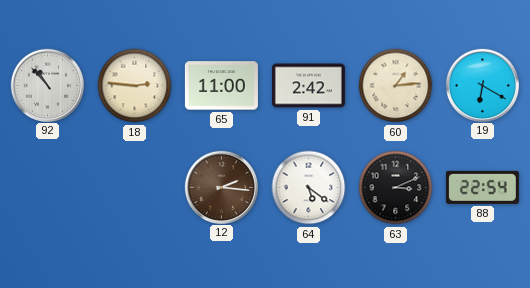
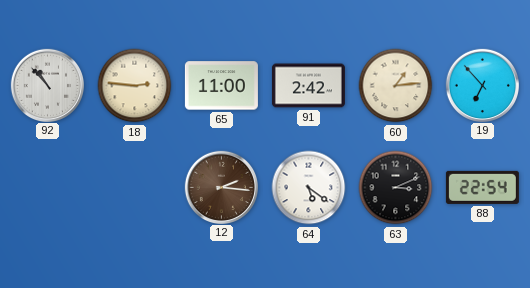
19: 6:20 -> 6:53 (482, 85)
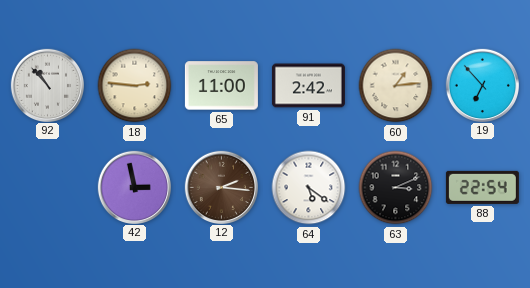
42: none -> 2:58 (134, 187)
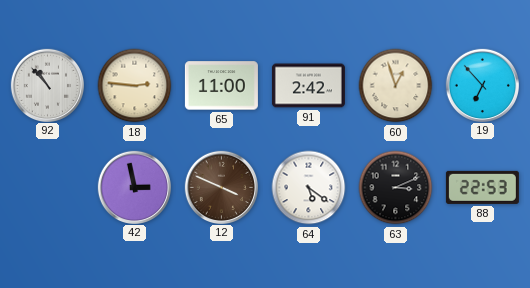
60: 1:14 -> 12:57 (396, 86)
12: 2:16 -> 3:49 (221, 187)
88: 22:54 -> 22:53 (482, 187)
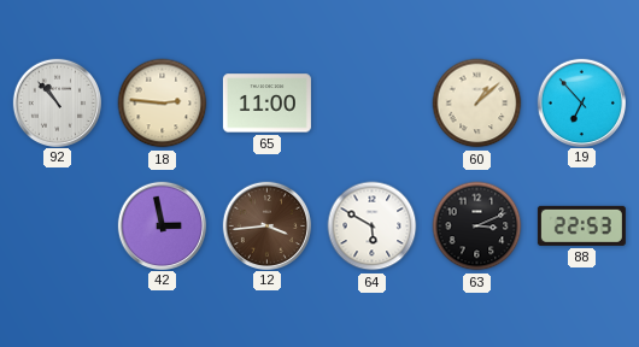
91: 2:42 -> none (308, 86)
60: 12:57 -> 1:08 (477, 104)
12: 3:49 -> 3:44 (266, 225)
64: 5:21 -> 5:50 (373, 227)
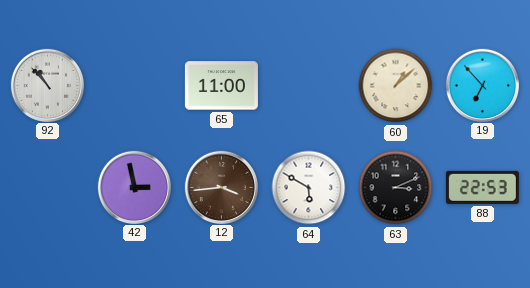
18: 2:46 -> none (163, 104)
